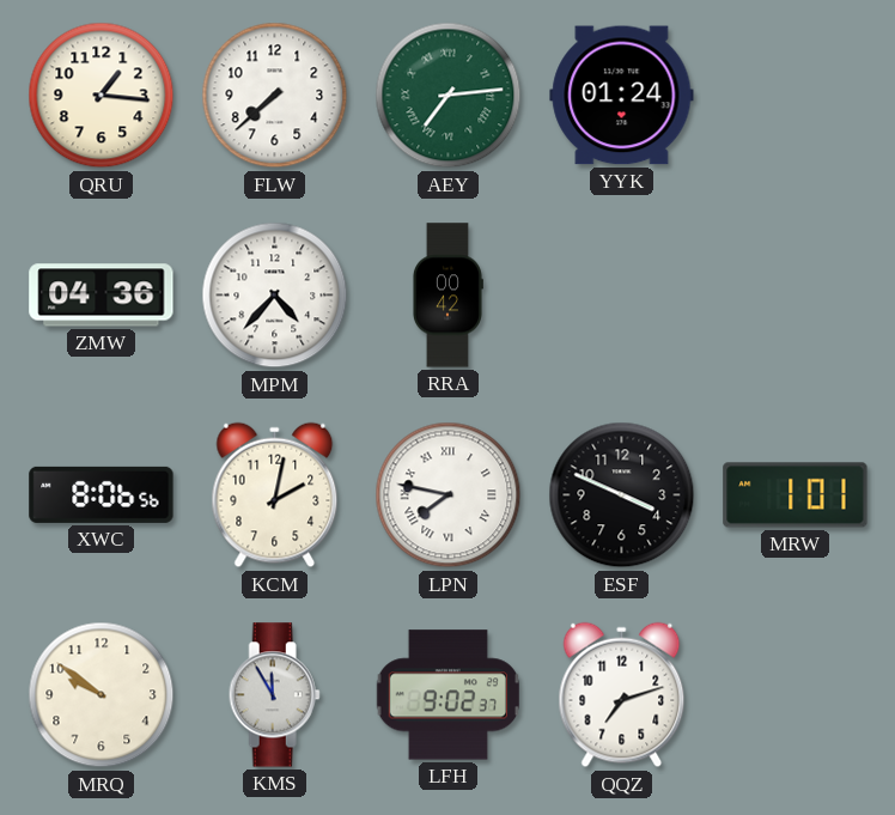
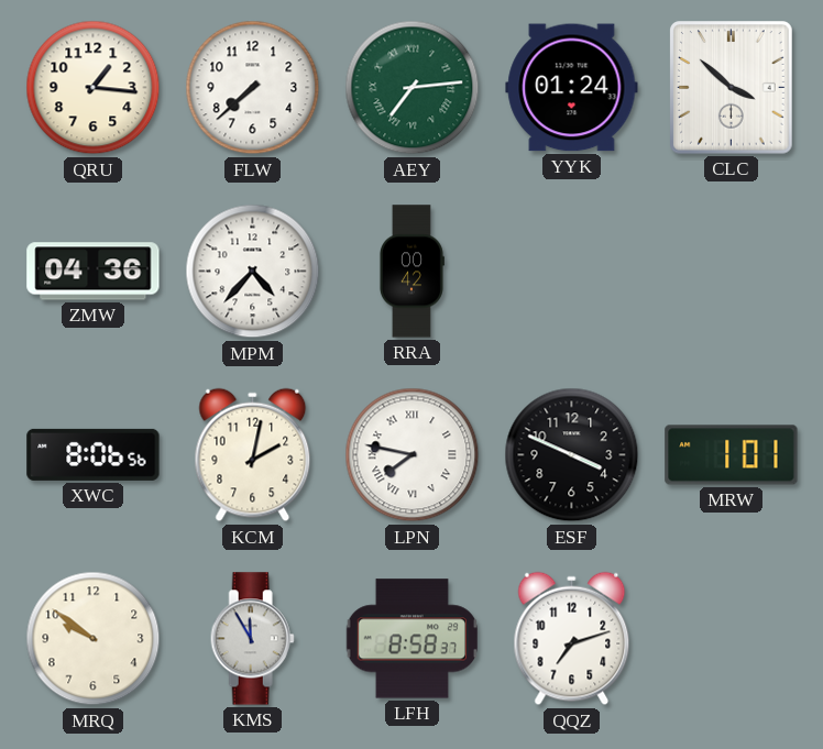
CLC: none -> 3:52 (732, 88)
LFH: 9:02 -> 8:58 (411, 639)
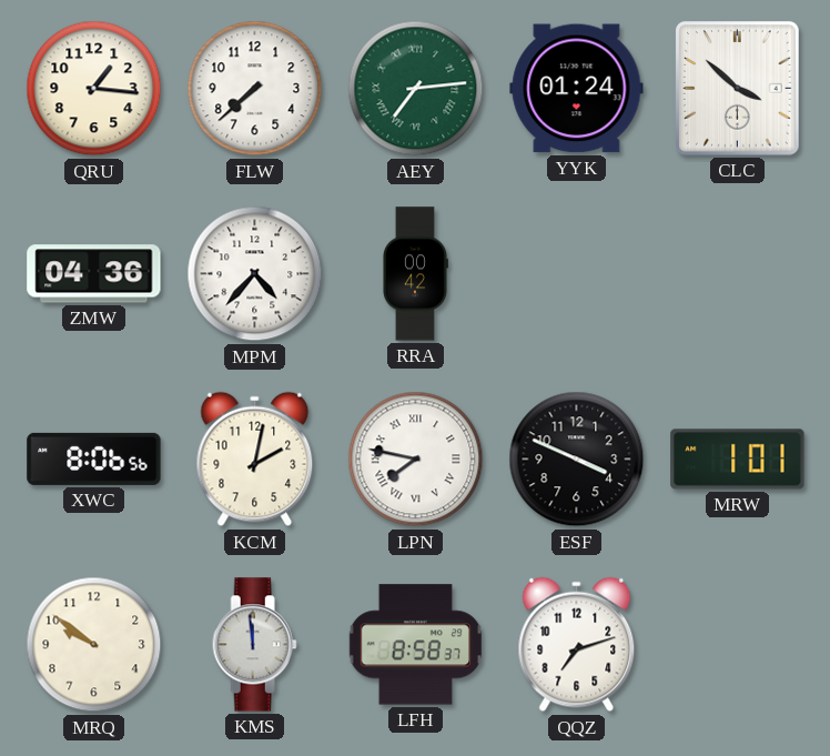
KMS: 11:55 -> 11:59 (254, 645)
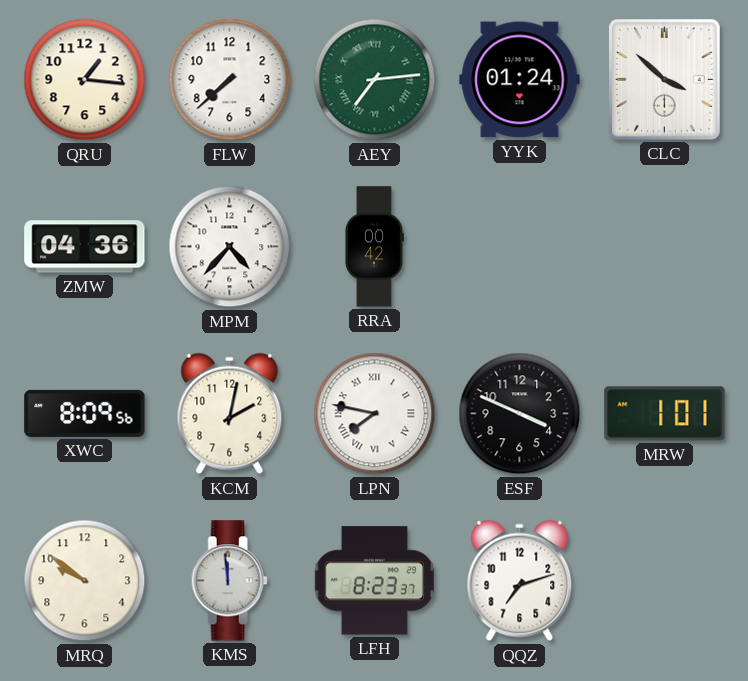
XWC: 8:06 -> 8:09 (85, 413)
LFH: 8:58 -> 8:23 (374, 581)
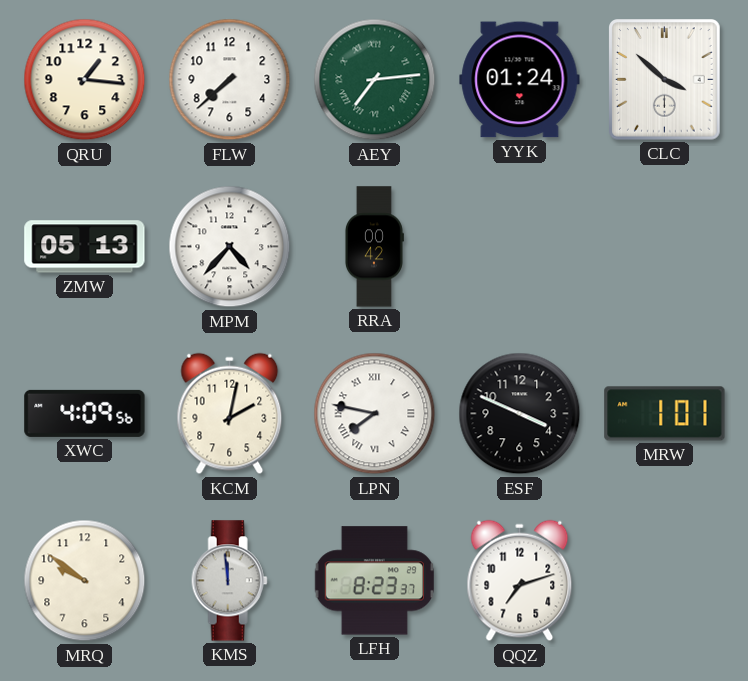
ZMW: 04:36 -> 05:13 (85, 247)
XWC: 8:09 -> 4:09 (85, 413)
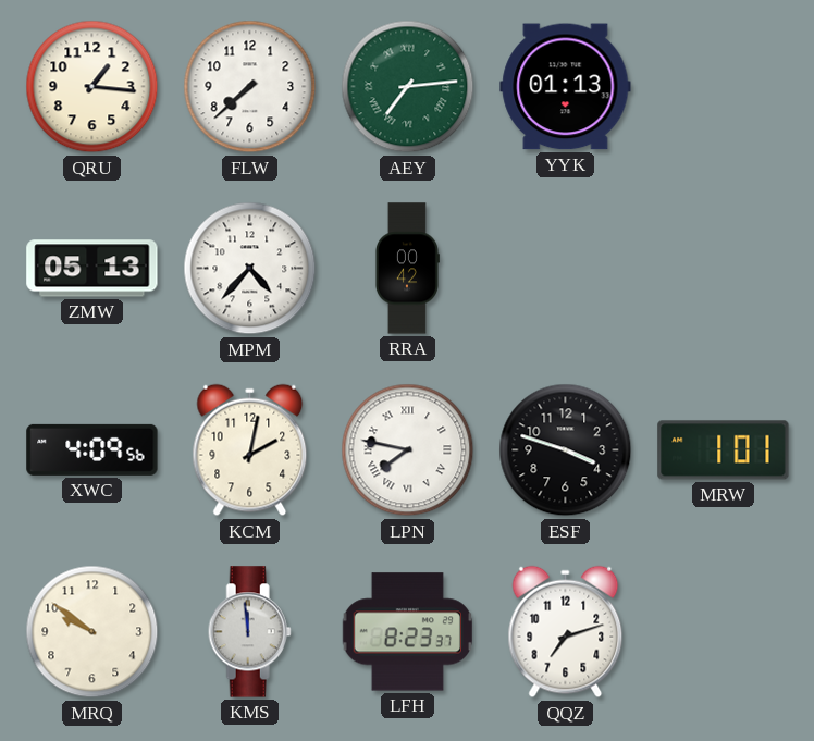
YYK: 01:24 -> 01:13 (566, 87)
CLC: 3:52 -> none (665, 80)
ESF: 3:49 -> 3:48 (566, 450)
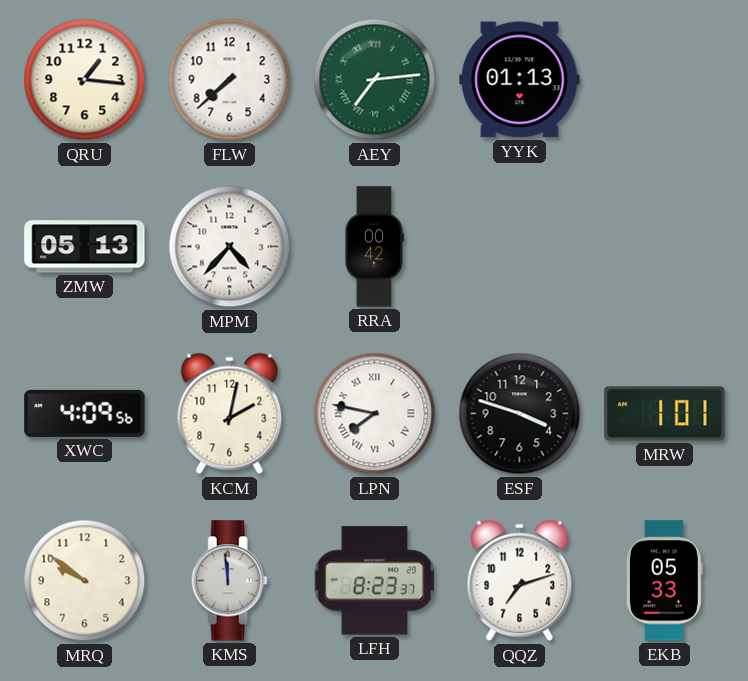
EKB: none -> 05:33 (664, 581)
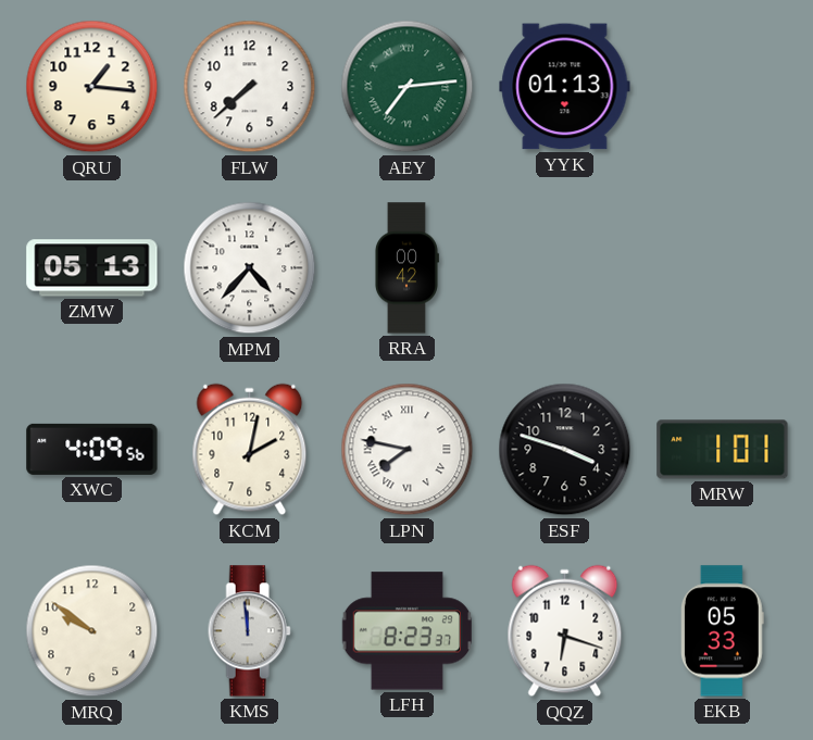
QQZ: 7:12 -> 6:18 (565, 631)
